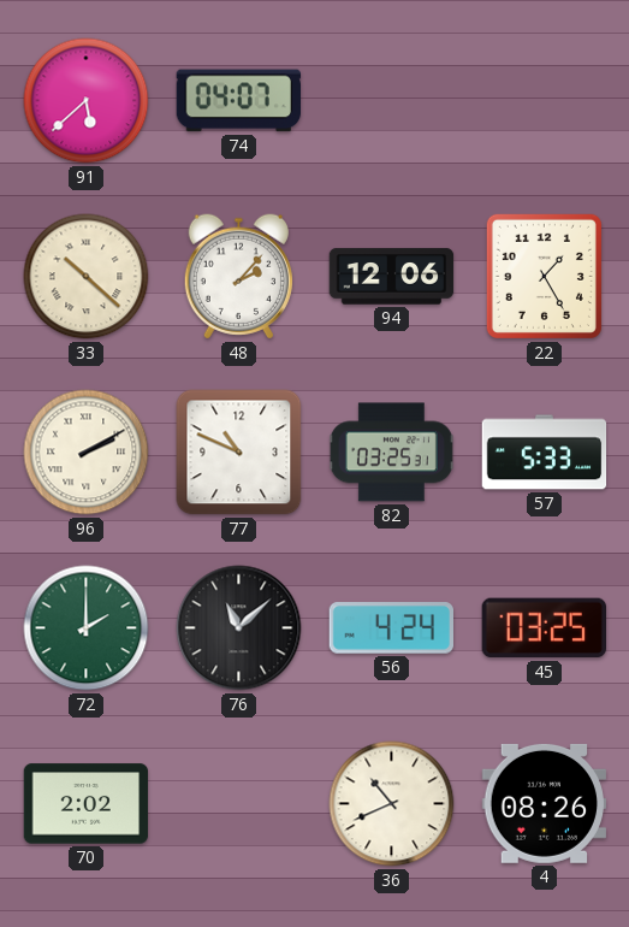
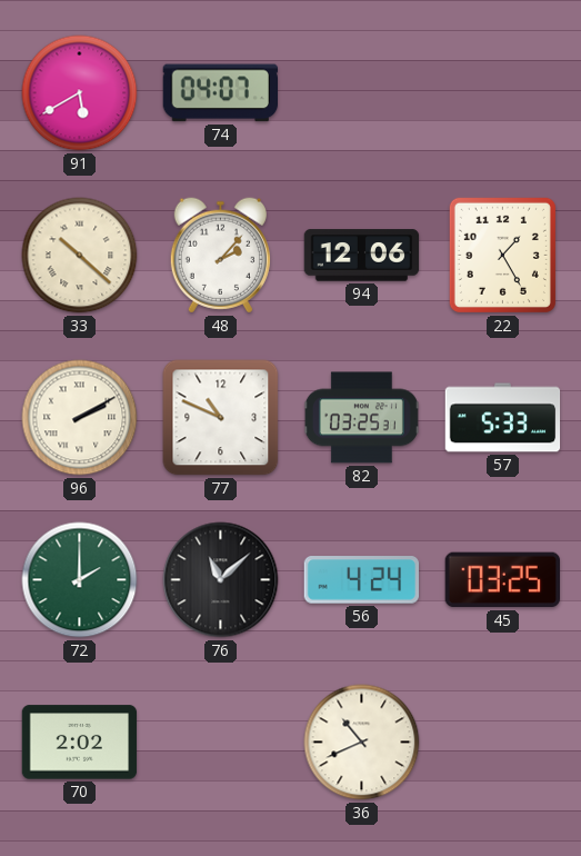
91: 5:38 -> 5:40 (80, 93)
4: 08:26 -> none (544, 803)
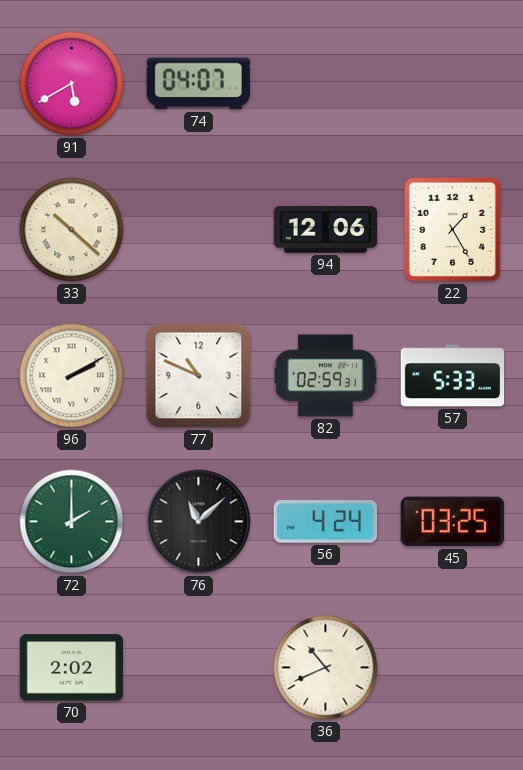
48: 2:07 -> none (220, 256)
82: 03:25 -> 02:59 (325, 376)
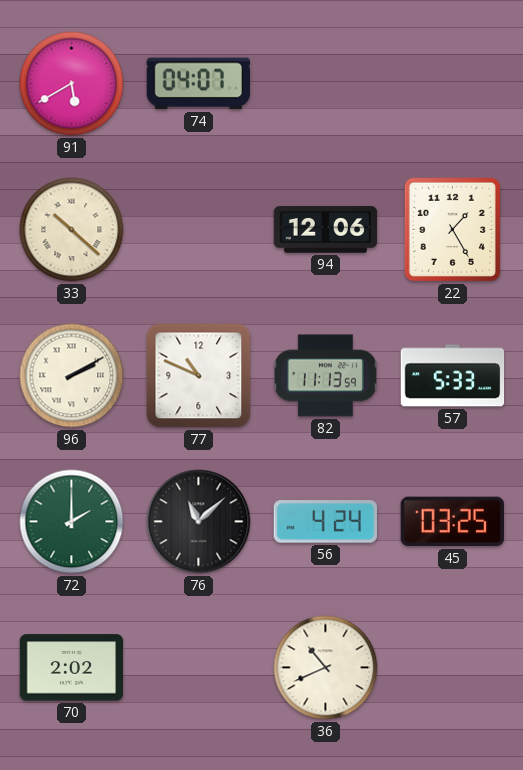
82: 02:59 -> 11:13 (325, 376)
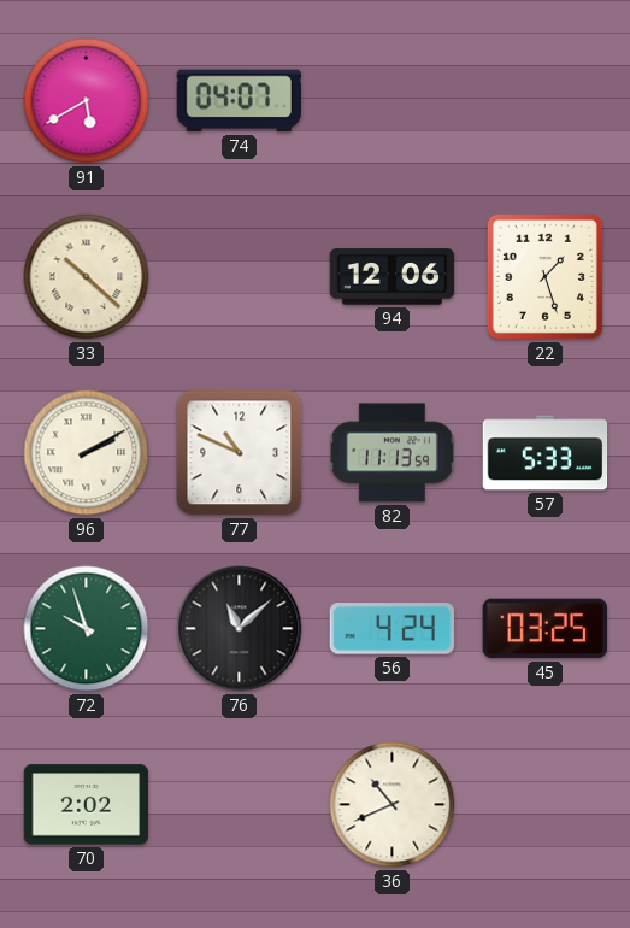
22: 1:25 -> 1:27 (544, 276)
72: 2:00 -> 9:57 (87, 629)
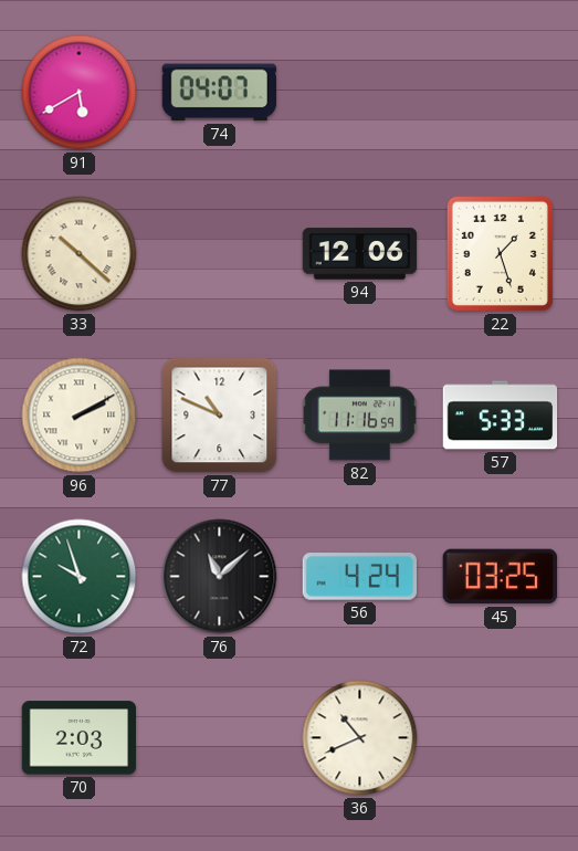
82: 11:13 -> 11:16 (359, 416)
70: 2:02 -> 2:03 (80, 738)
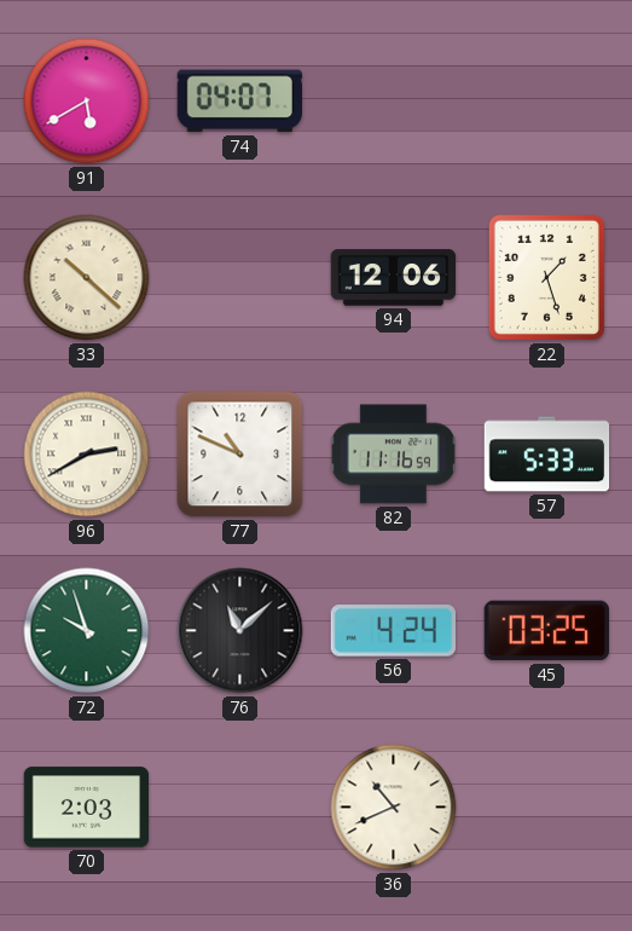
96: 2:10 -> 2:40 (87, 455)
